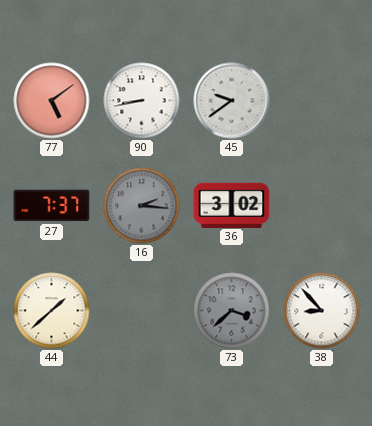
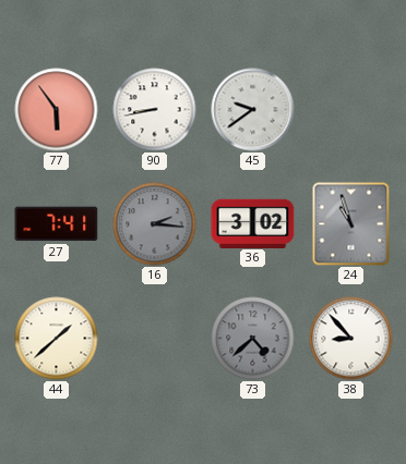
77: 5:09 -> 5:54 (57, 110)
27: 7:37 -> 7:41 (57, 224)
24: none -> 10:57 (351, 224)
73: 3:38 -> 4:38 (253, 339)
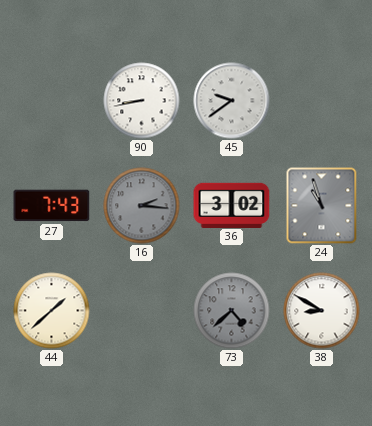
77: 5:54 -> none (57, 110)
27: 7:41 -> 7:43 (52, 206)
38: 8:53 -> 8:50 (322, 311)
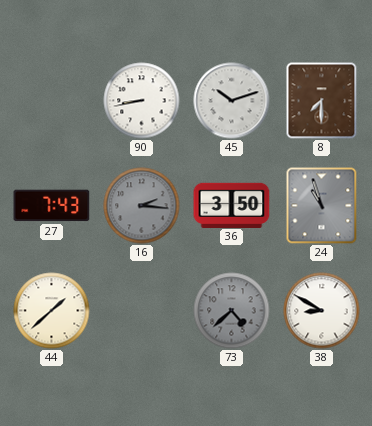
45: 9:39 -> 10:12 (232, 101)
8: none -> 7:30 (322, 101)
36: 3:02 -> 3:50 (232, 205)
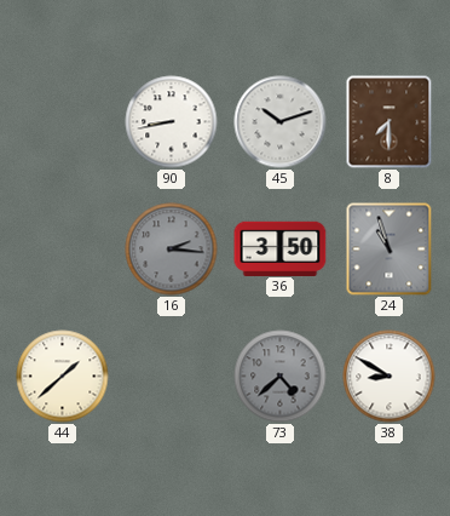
27: 7:43 -> none (52, 206)
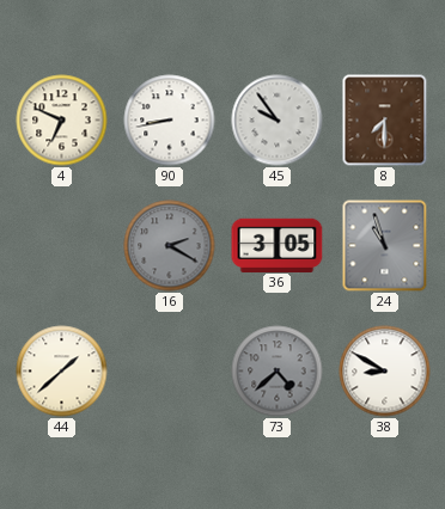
4: none -> 6:49 (62, 121)
45: 10:12 -> 9:54 (278, 121)
16: 2:16 -> 2:20 (170, 246)
36: 3:50 -> 3:05 (278, 245)
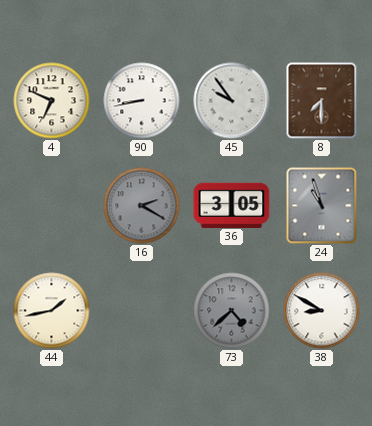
44: 1:38 -> 1:43 (52, 311)
